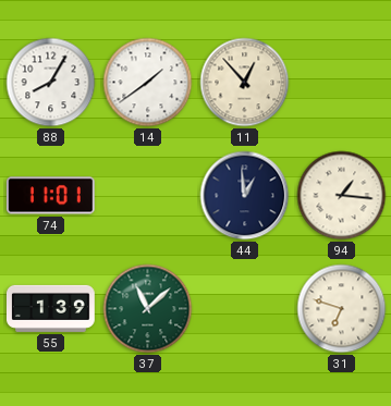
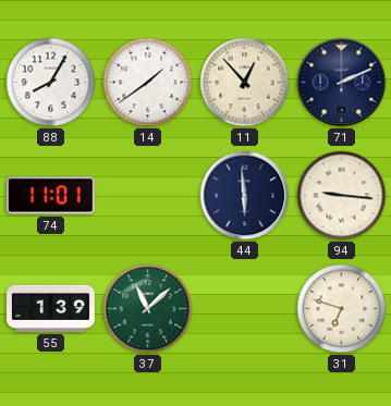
71: none -> 2:11 (342, 83)
44: 12:59 -> 5:59 (245, 196)
94: 1:16 -> 9:16 (342, 196)
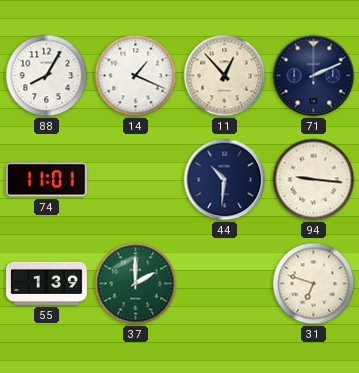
14: 1:39 -> 1:19 (136, 76)
44: 5:59 -> 10:31 (225, 180)
37: 11:08 -> 2:00 (136, 284)
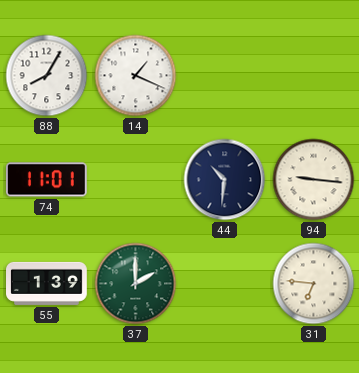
11: 12:53 -> none (225, 76)
71: 2:11 -> none (314, 76)
31: 6:48 -> 6:46 (314, 284)
